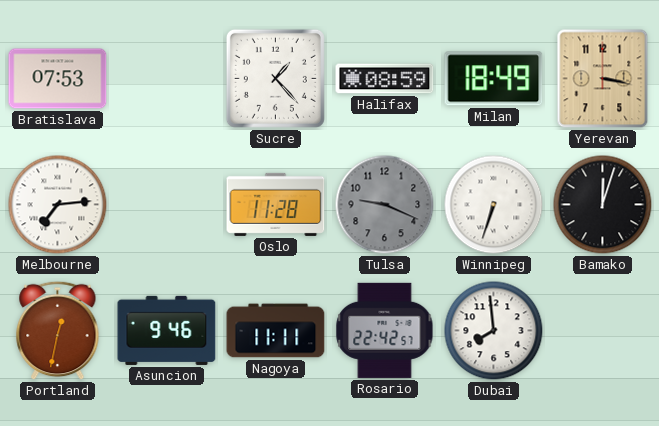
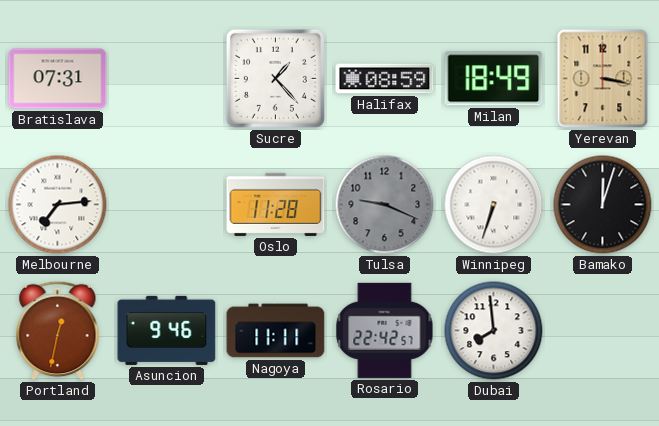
Bratislava: 07:53 -> 07:31 (58, 79)
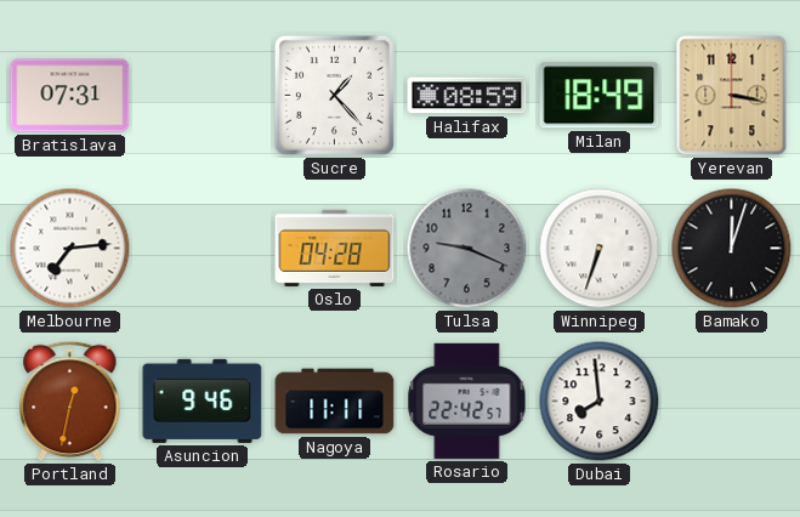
Oslo: 11:28 -> 04:28 (335, 248)
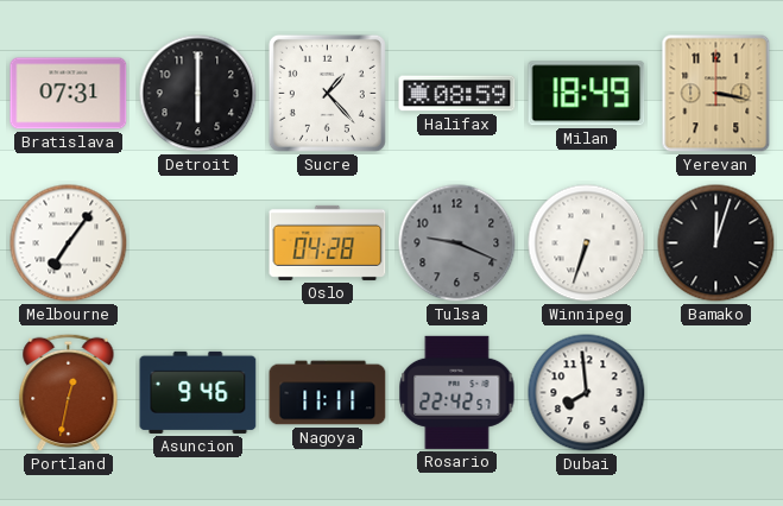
Detroit: none -> 6:00 (198, 94)
Melbourne: 7:14 -> 7:06 (69, 243)
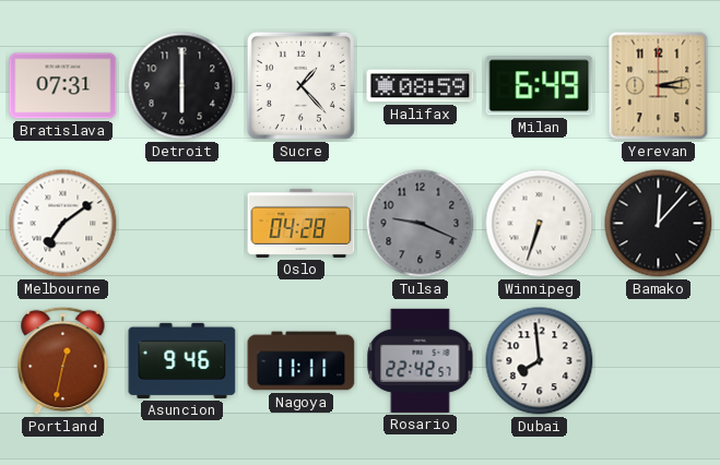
Milan: 18:49 -> 6:49 (540, 86)
Yerevan: 3:17 -> 3:13 (659, 86)
Melbourne: 7:06 -> 7:09 (63, 224)
Bamako: 12:03 -> 12:07 (659, 224)
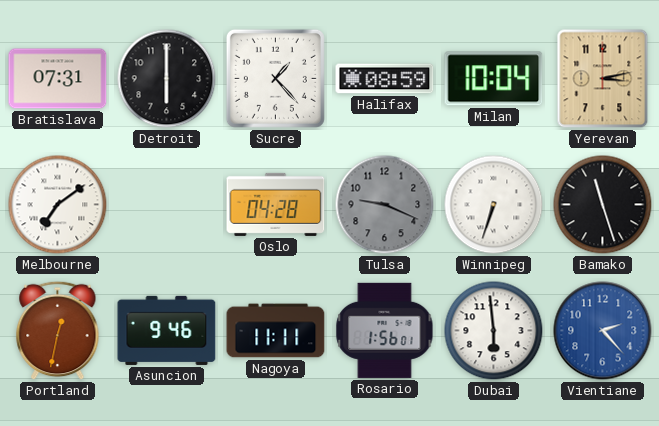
Milan: 6:49 -> 10:04 (494, 79)
Bamako: 12:07 -> 11:27 (603, 205)
Rosario: 22:42 -> 1:56 (385, 330)
Dubai: 7:59 -> 5:59 (494, 331)
Vientiane: none -> 2:23 (603, 331)
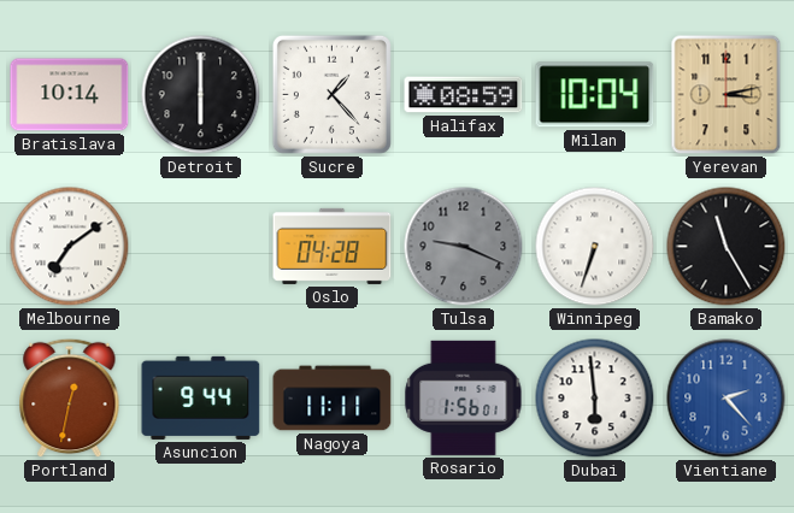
Bratislava: 07:31 -> 10:14 (70, 95)
Bamako: 11:27 -> 11:25 (727, 247)
Asuncion: 9:46 -> 9:44 (201, 397)
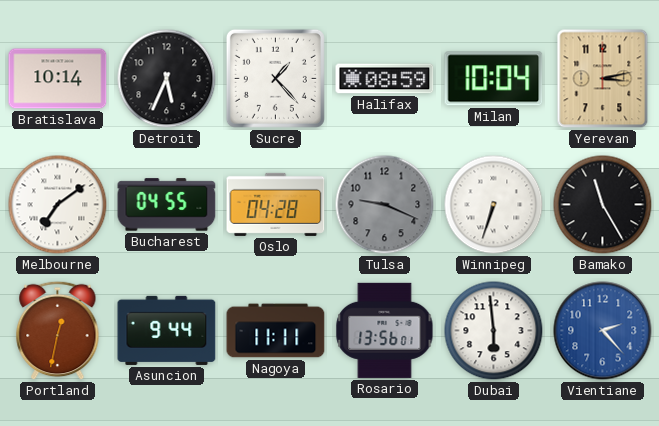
Detroit: 6:00 -> 5:34 (167, 79)
Bucharest: none -> 04:55 (167, 205)
Rosario: 1:56 -> 13:56 (385, 330)
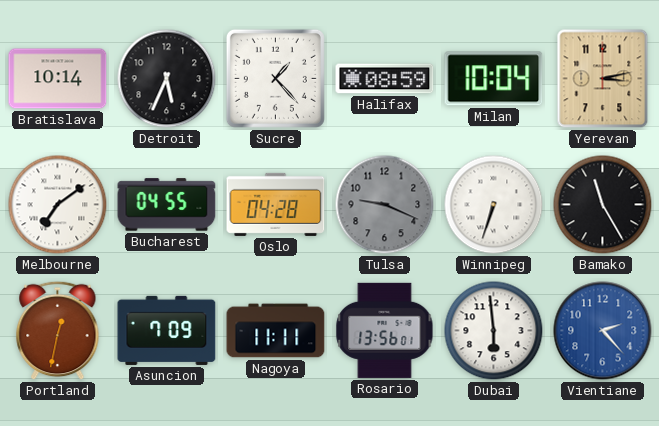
Asuncion: 9:44 -> 7:09 (167, 330)
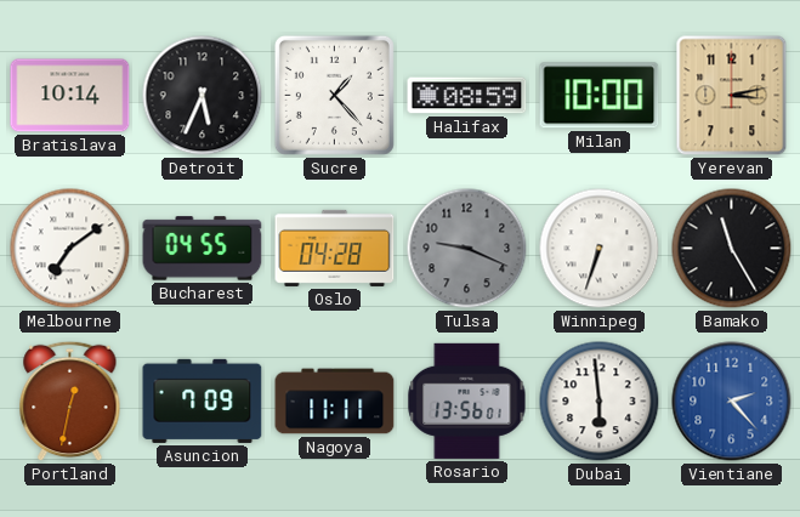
Milan: 10:04 -> 10:00 (600, 96)
